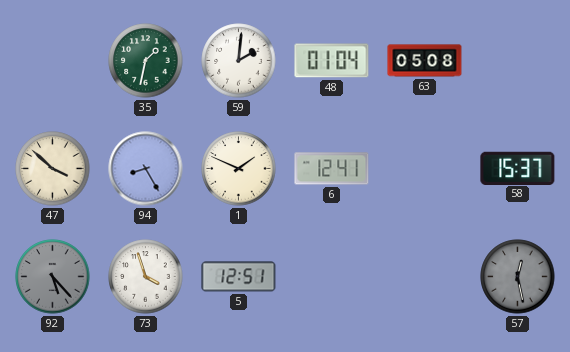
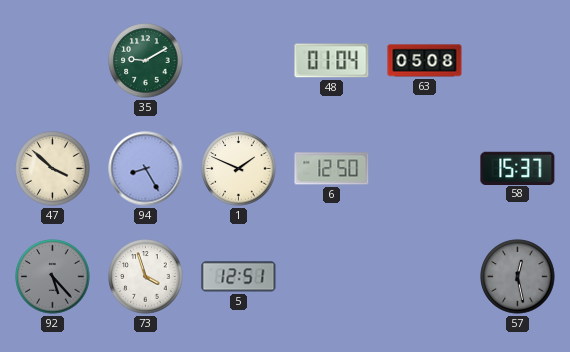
35: 1:32 -> 9:10 (146, 61)
59: 2:01 -> none (239, 61)
6: 12:41 -> 12:50 (332, 169)
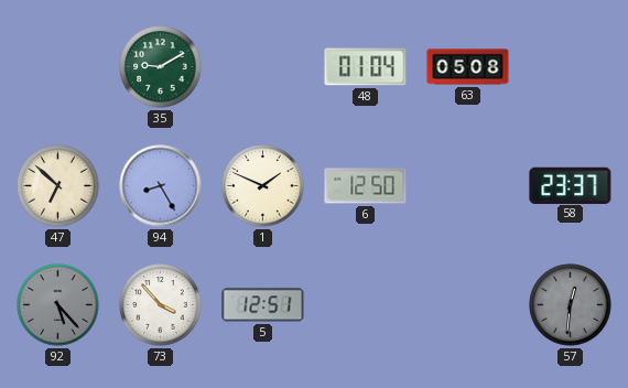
47: 3:52 -> 6:52 (58, 186)
58: 15:37 -> 23:37 (571, 185)
73: 3:57 -> 3:53 (161, 305)
57: 12:28 -> 12:31 (571, 305)
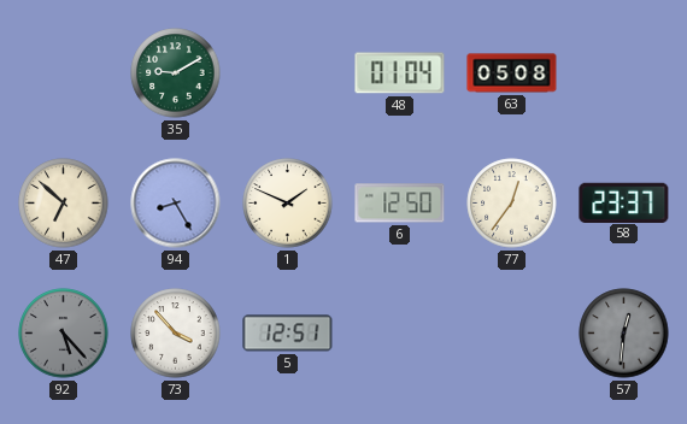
77: none -> 12:36 (512, 204)
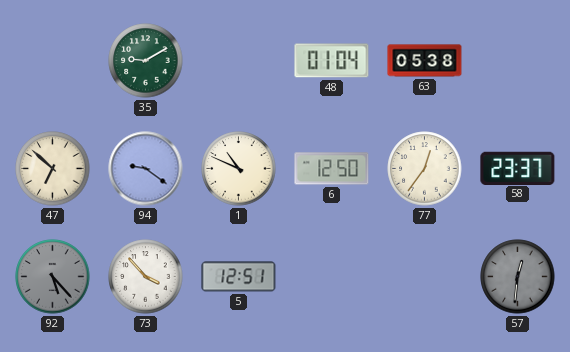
63: 05:08 -> 05:38 (425, 61)
94: 8:25 -> 9:21 (146, 169)
1: 1:49 -> 10:49 (239, 169)
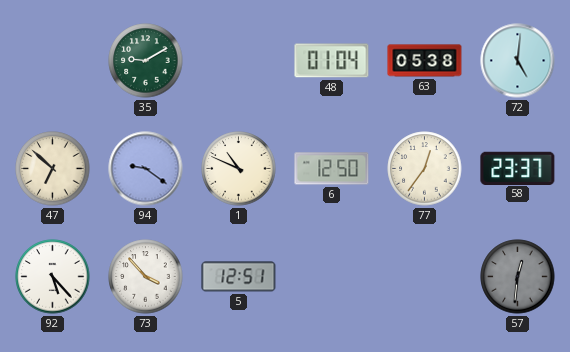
72: none -> 5:01 (518, 61)
92 dial: grey -> white (53, 277)
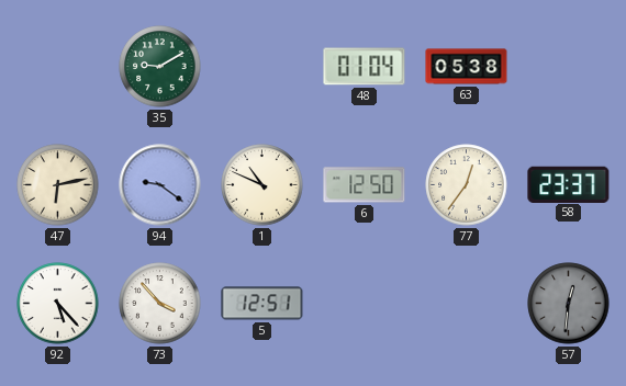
72: 5:01 -> none (518, 61)
47: 6:52 -> 6:13 (58, 185)
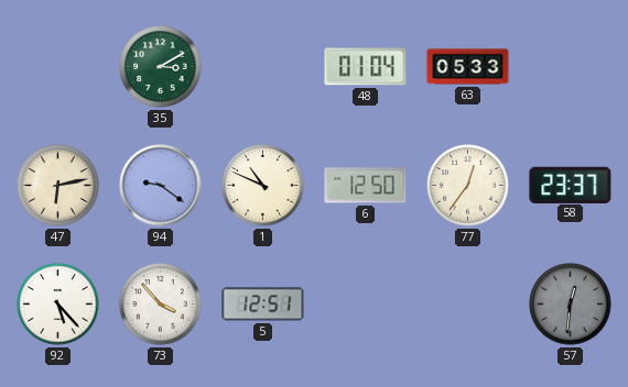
35: 9:10 -> 3:10 (161, 67)
63: 05:38 -> 05:33 (468, 67)
